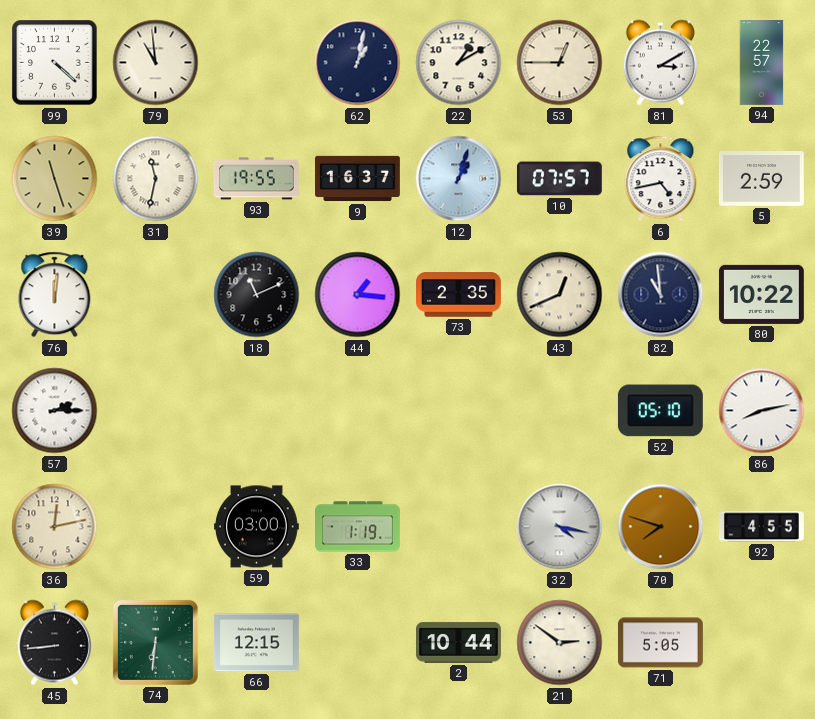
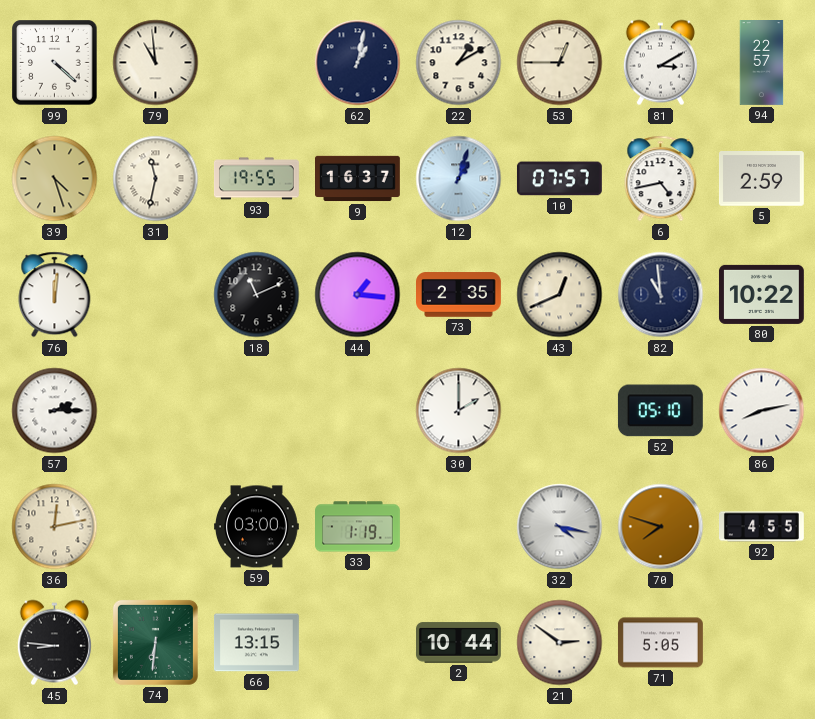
39: 11:27 -> 4:27 (55, 179)
30: none -> 2:00 (459, 411)
45: 8:44 -> 8:46 (54, 643)
66: 12:15 -> 13:15 (256, 643)
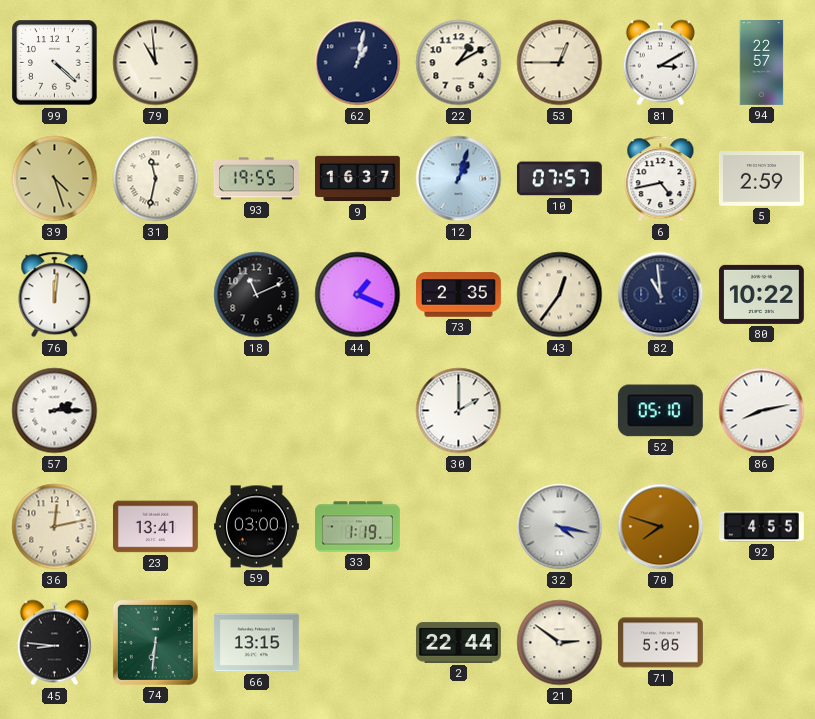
44: 1:16 -> 1:19 (358, 295)
43: 12:41 -> 12:36 (560, 295)
23: none -> 13:41 (155, 527)
2: 10:44 -> 22:44 (459, 643)
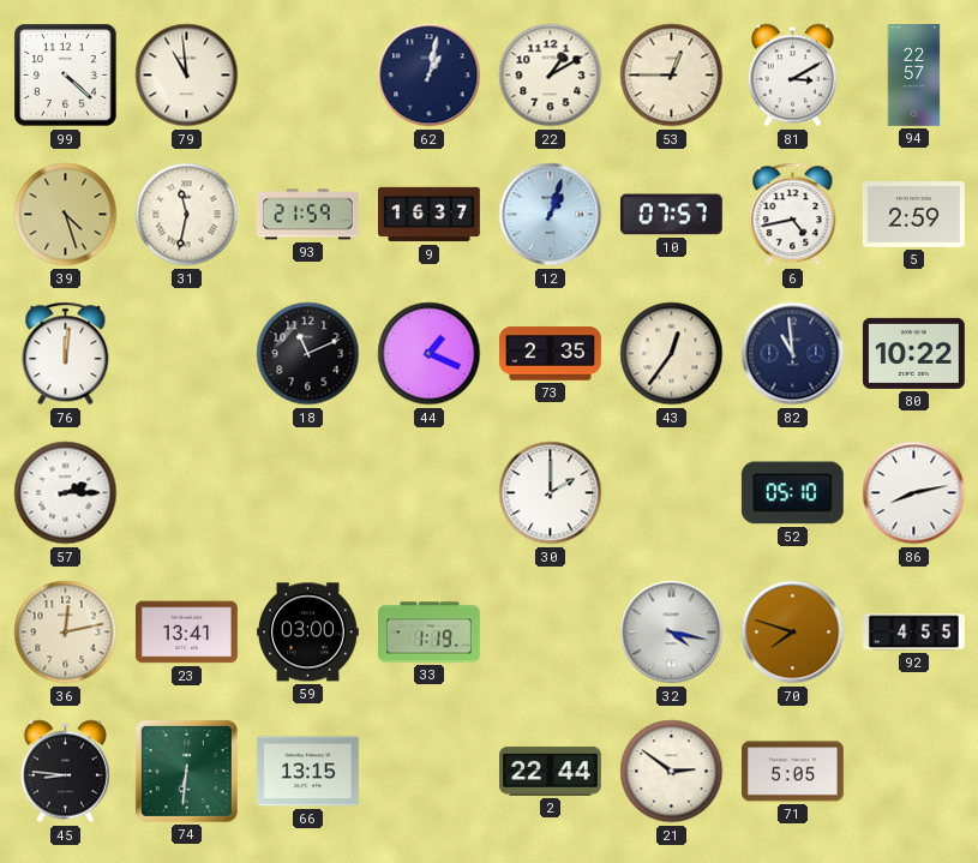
93: 19:55 -> 21:59 (307, 215)
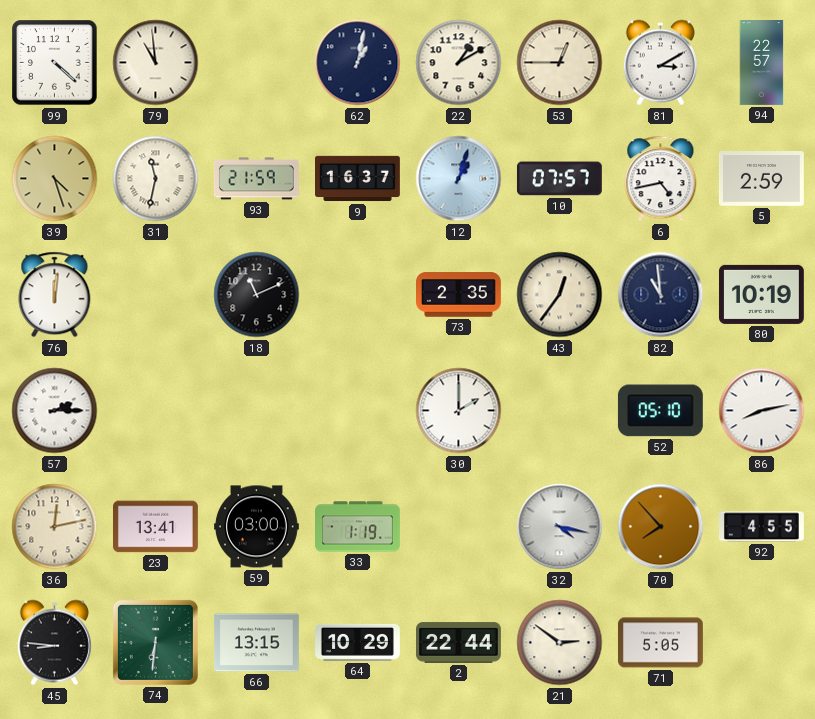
44: 1:19 -> none (430, 354)
80: 10:22 -> 10:19 (761, 294)
70: 7:48 -> 7:53 (661, 527)
64: none -> 10:29 (358, 642)
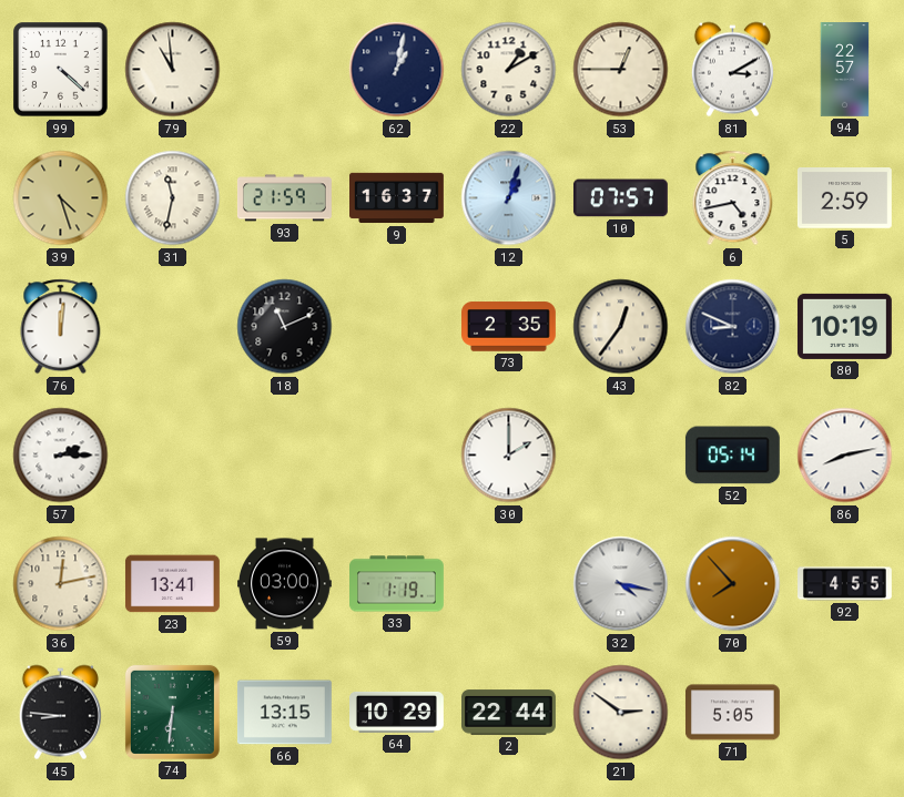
82: 10:59 -> 8:49 (733, 327)
52: 05:10 -> 05:14 (732, 456)
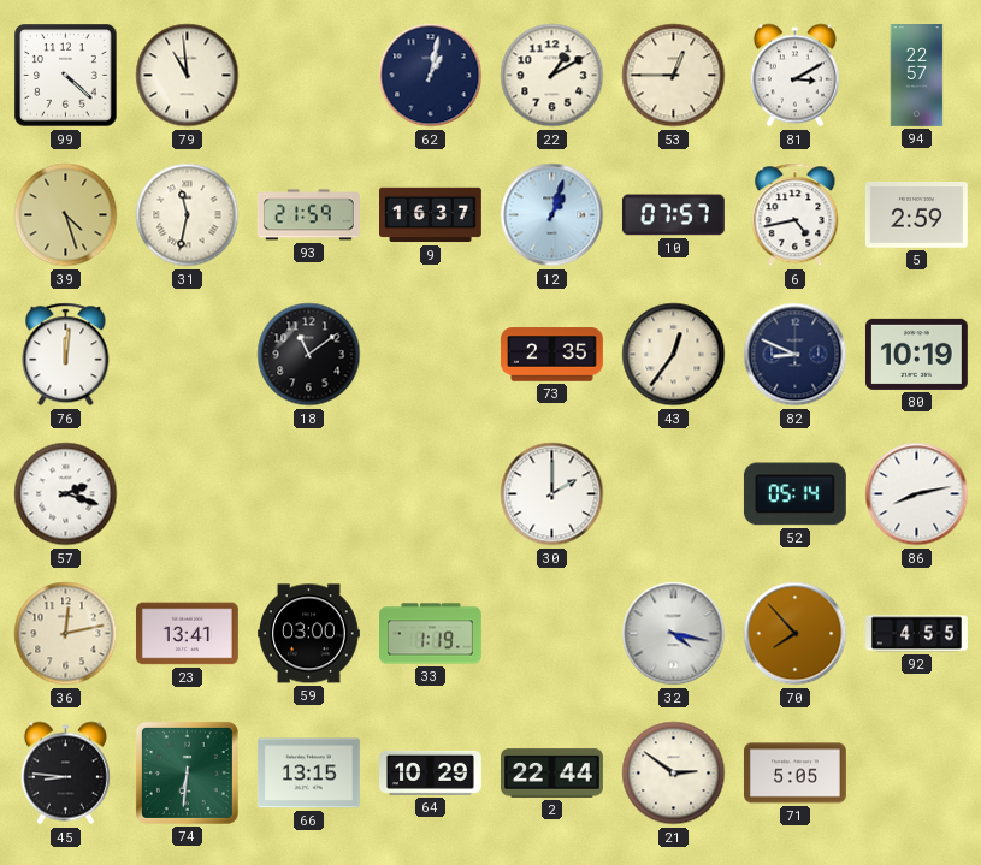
18: 11:11 -> 11:09 (309, 355)
57: 2:15 -> 2:18 (66, 494)
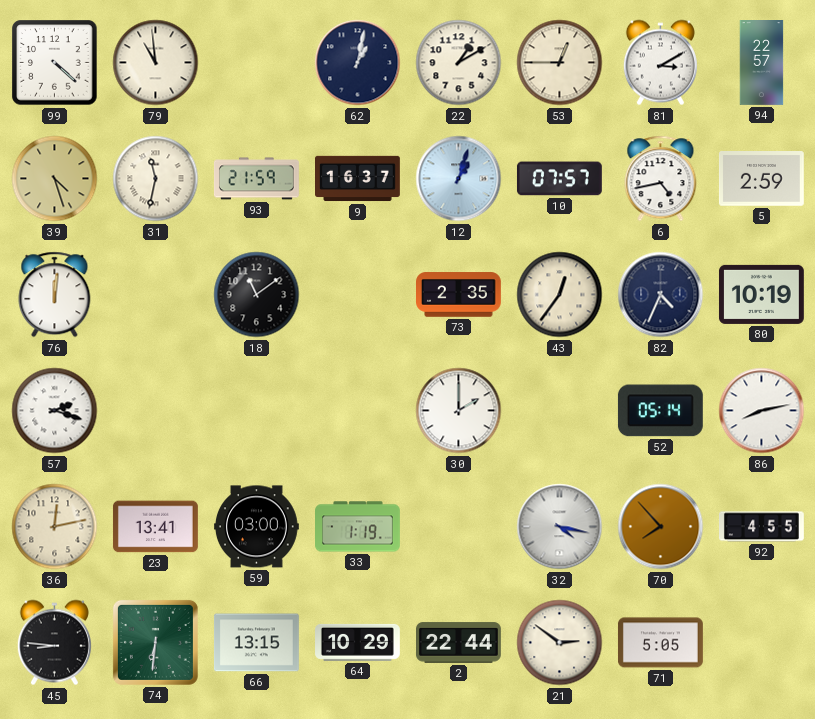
82: 8:49 -> 4:34 (661, 295)
